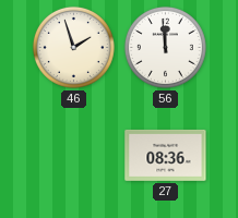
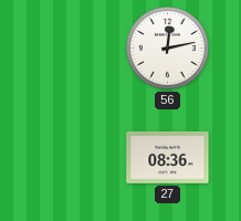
46: 1:57 -> none (73, 47)
56: 11:59 -> 12:13 (167, 48)
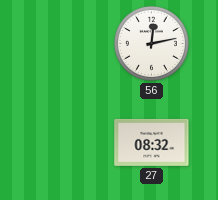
27: 08:36 -> 08:32 (152, 142)
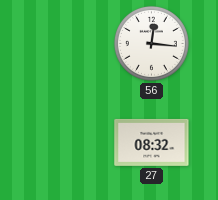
56: 12:13 -> 12:16 (151, 43)
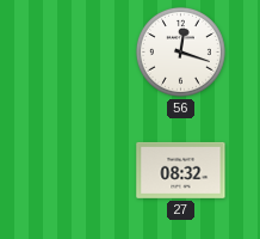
56: 12:16 -> 12:18 (180, 51)
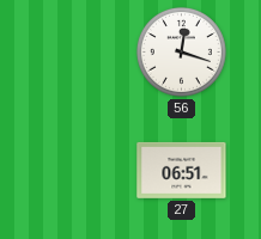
27: 08:32 -> 06:51 (182, 170)
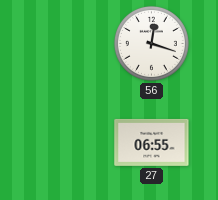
27: 06:51 -> 06:55 (152, 142)
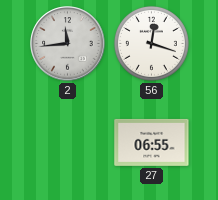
2: none -> 11:44 (68, 44)
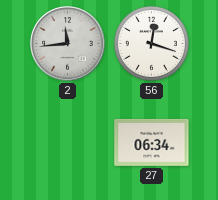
27: 06:55 -> 06:34 (152, 142)
